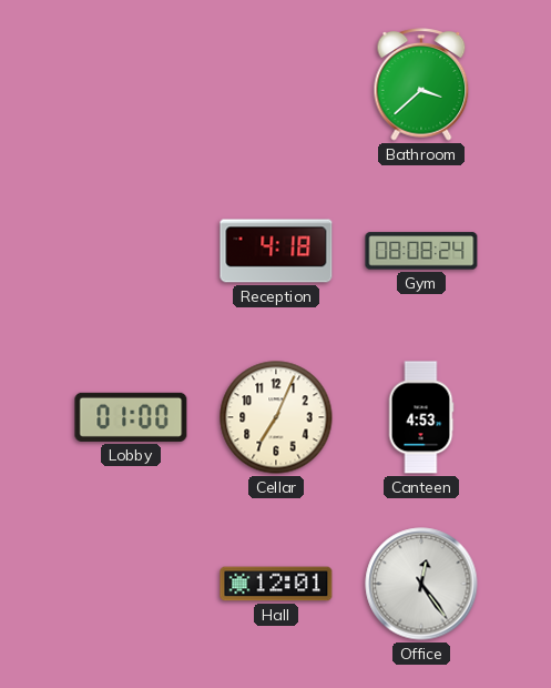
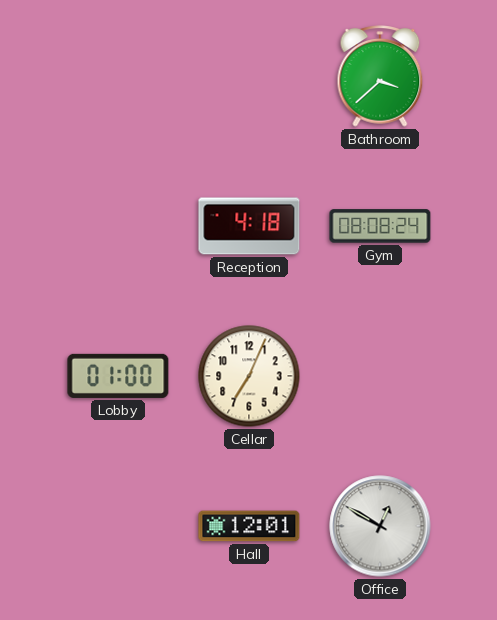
Canteen: 4:53 -> none (421, 417)
Office: 12:24 -> 12:50 (380, 526)
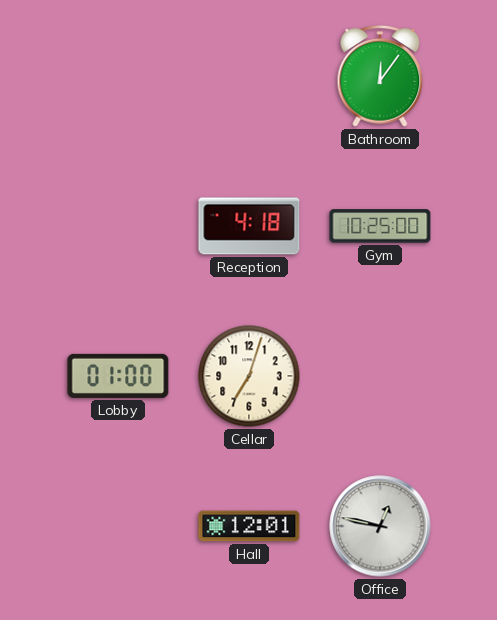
Bathroom: 3:38 -> 12:06 (380, 76)
Gym: 08:08 -> 10:25 (380, 226)
Cellar: 7:04 -> 7:03 (249, 376)
Office: 12:50 -> 12:47 (380, 526)
